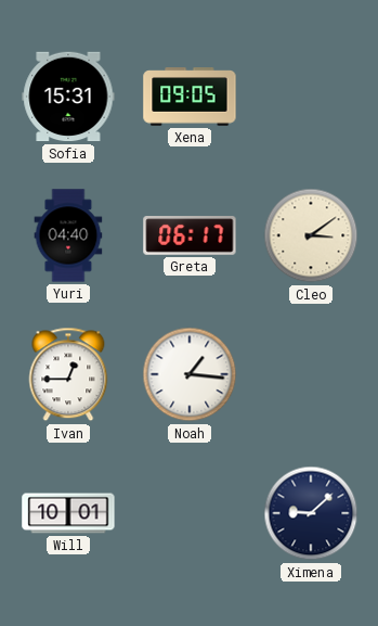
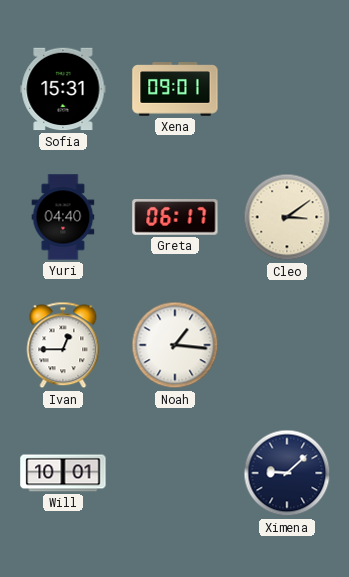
Xena: 09:05 -> 09:01 (175, 89)
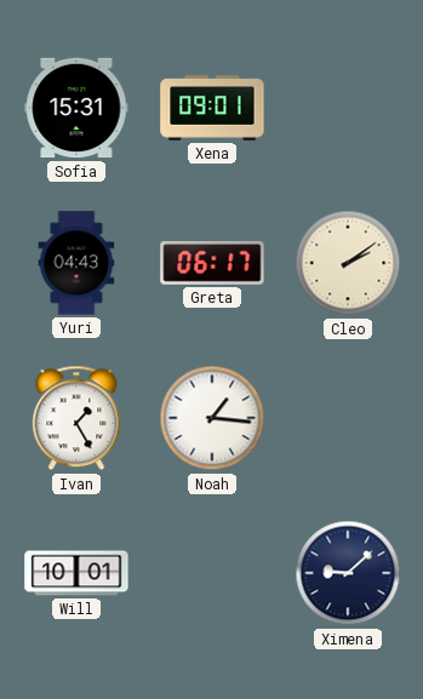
Yuri: 04:40 -> 04:43 (76, 263)
Cleo: 3:09 -> 2:09 (348, 263)
Ivan: 12:45 -> 1:25 (76, 418)
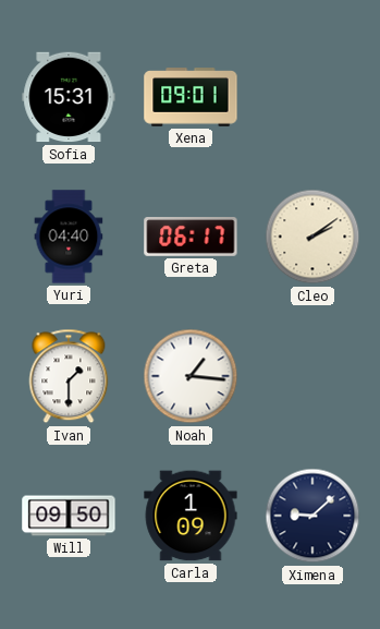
Yuri: 04:43 -> 04:40 (69, 237)
Ivan: 1:25 -> 1:30 (69, 376)
Will: 10:01 -> 09:50 (69, 516)
Carla: none -> 1:09 (191, 516)
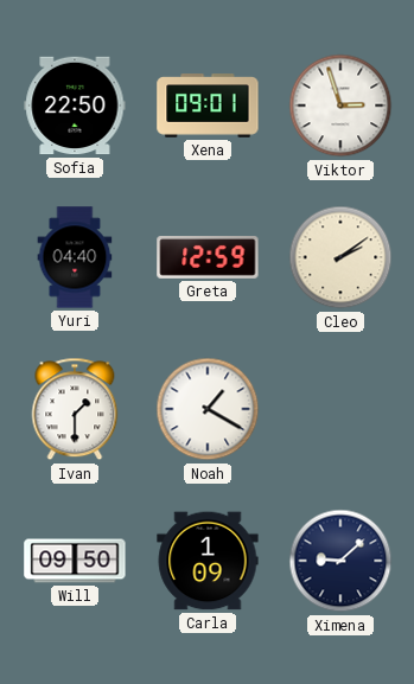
Sofia: 15:31 -> 22:50 (75, 106)
Viktor: none -> 2:57 (340, 106)
Greta: 06:17 -> 12:59 (208, 257)
Noah: 1:16 -> 1:20 (208, 409)
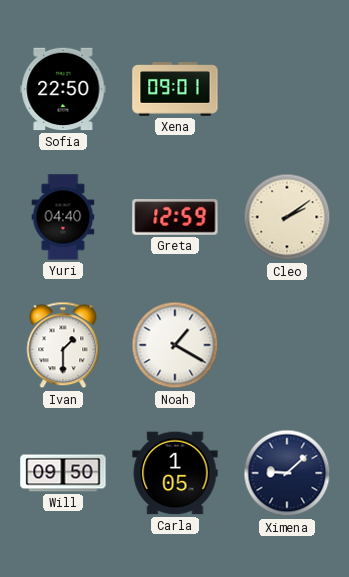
Viktor: 2:57 -> none (340, 106)
Carla: 1:09 -> 1:05 (175, 473)
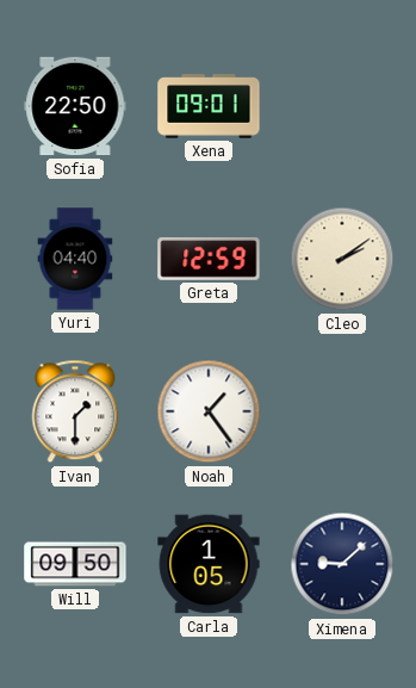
Noah: 1:20 -> 1:24 (209, 411)
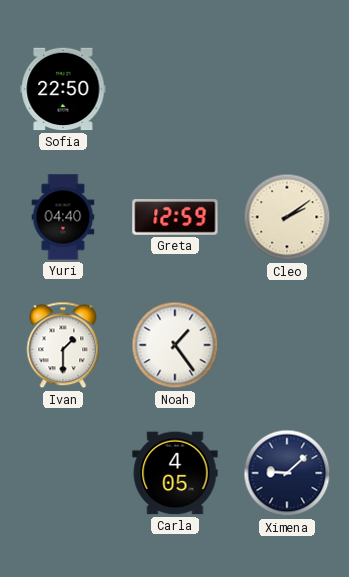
Xena: 09:01 -> none (209, 106)
Will: 09:50 -> none (75, 564)
Carla: 1:05 -> 4:05 (175, 473)
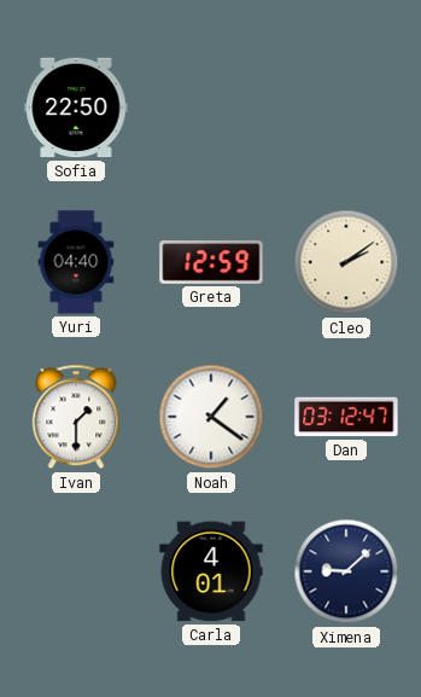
Noah: 1:24 -> 1:21 (211, 417)
Dan: none -> 03:12 (346, 417)
Carla: 4:05 -> 4:01 (211, 571)
